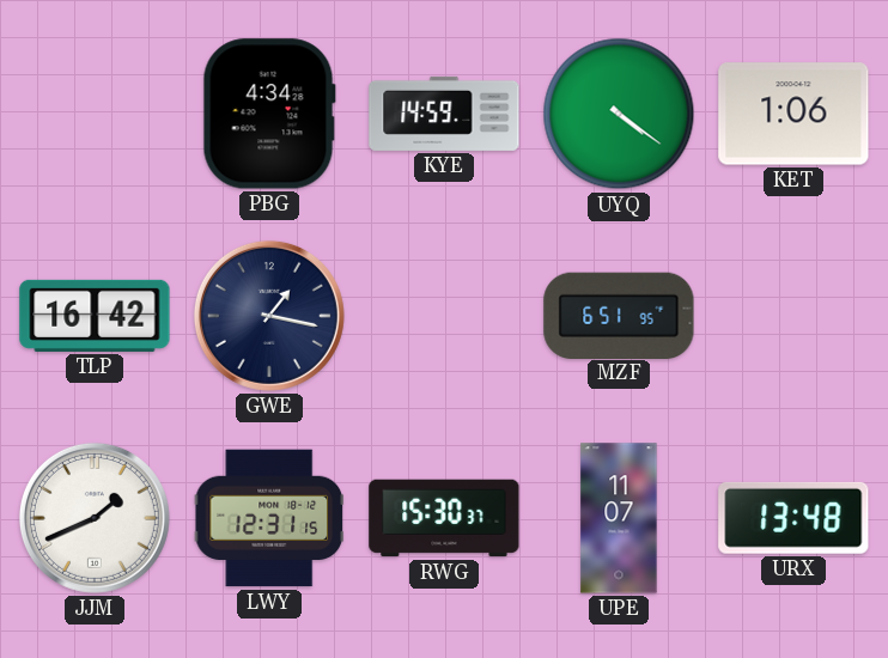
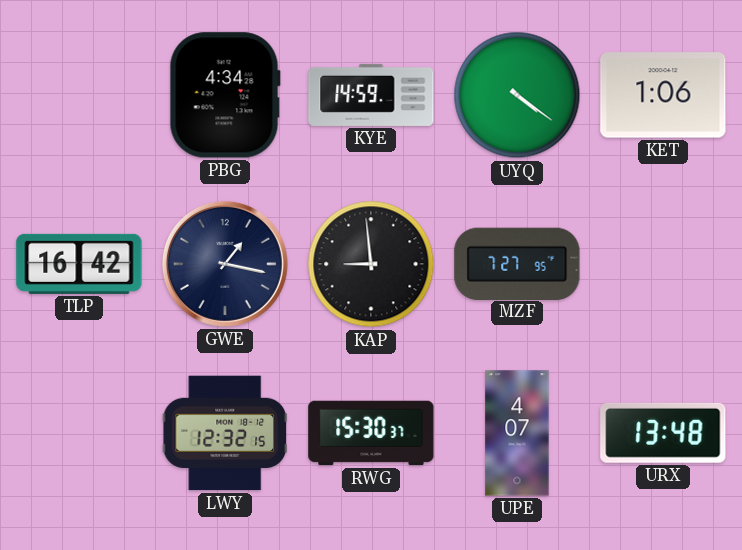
KAP: none -> 8:59 (371, 264)
MZF: 6:51 -> 7:27 (517, 263)
JJM: 1:41 -> none (95, 518)
LWY: 12:31 -> 12:32 (225, 433)
UPE: 11:07 -> 4:07 (517, 433)
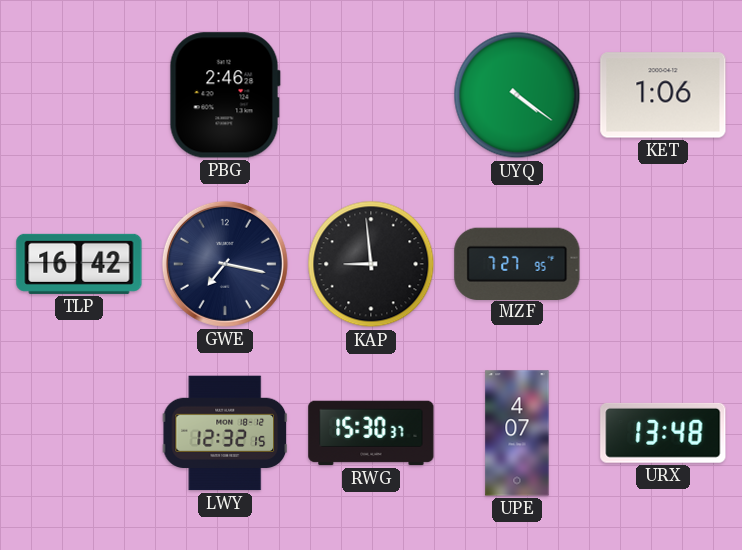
PBG: 4:34 -> 2:46 (225, 95)
KYE: 14:59 -> none (371, 95)
GWE: 1:17 -> 7:17 (225, 264)
